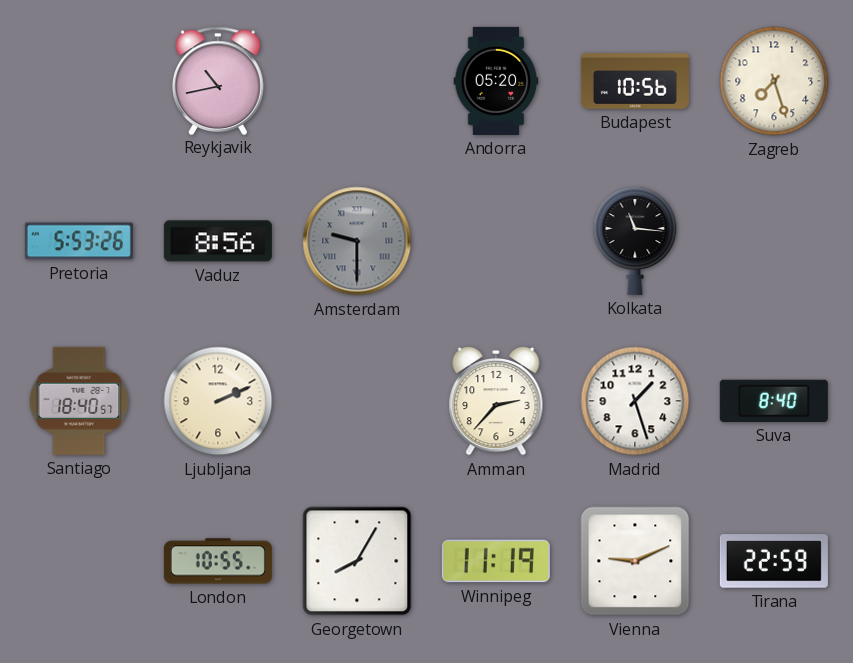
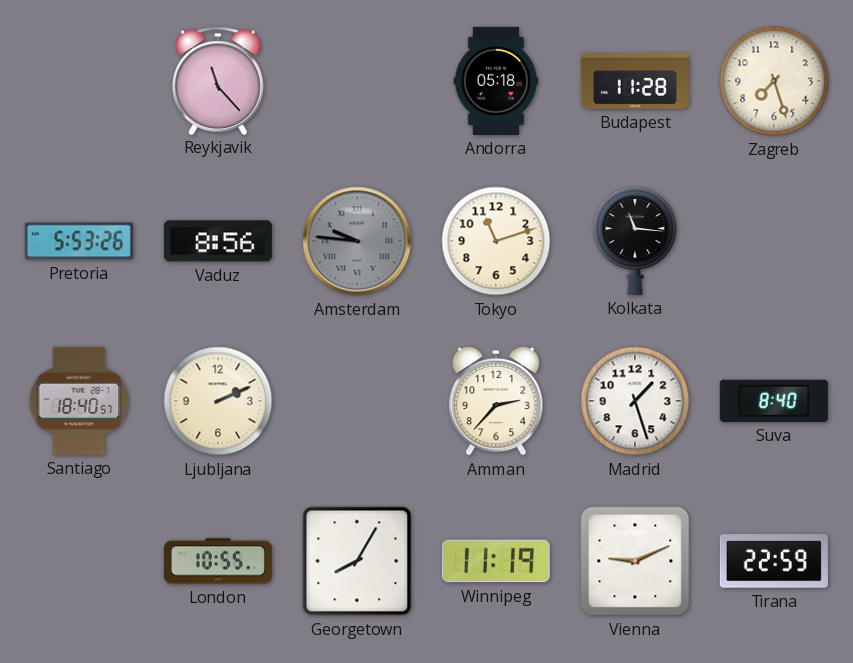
Reykjavik: 10:43 -> 11:23 (219, 80)
Andorra: 05:20 -> 05:18 (496, 81)
Budapest: 10:56 -> 11:28 (635, 81)
Amsterdam: 9:30 -> 9:46 (357, 241)
Tokyo: none -> 11:12 (496, 241)
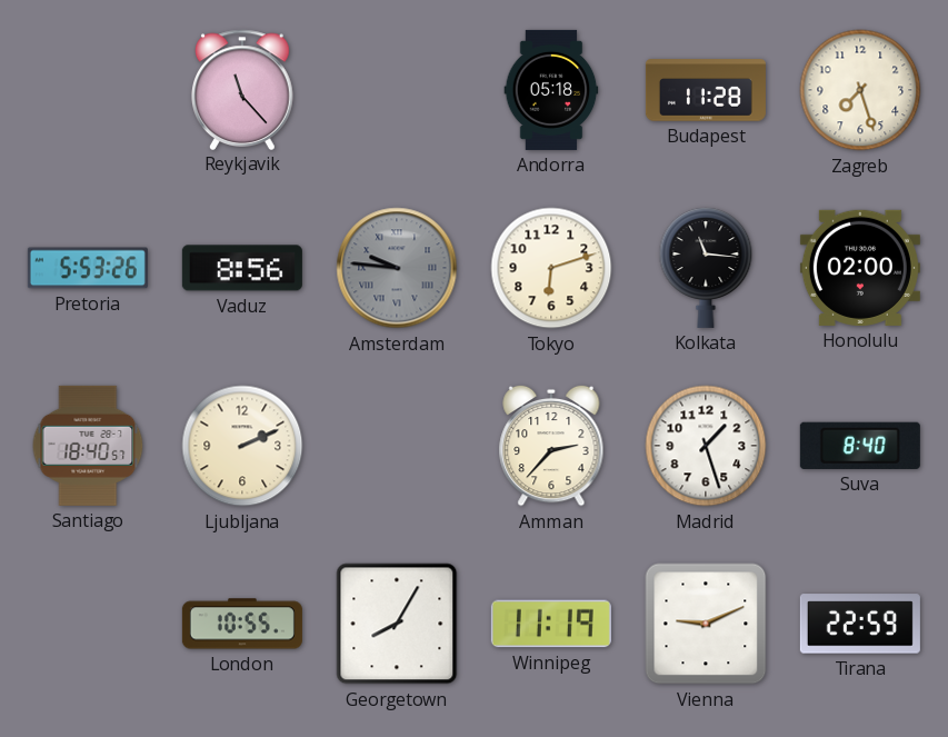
Tokyo: 11:12 -> 6:12 (551, 268)
Honolulu: none -> 02:00 (860, 268)
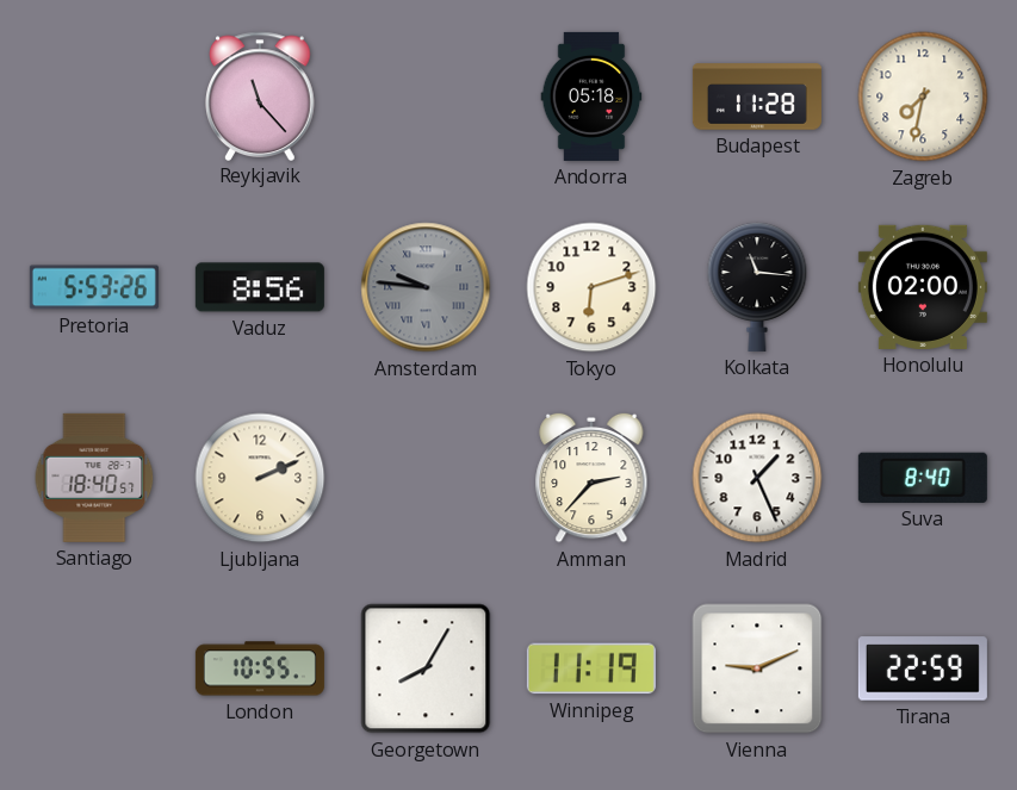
Zagreb: 7:27 -> 7:32 (923, 97)
Madrid: 1:27 -> 1:26 (757, 478)
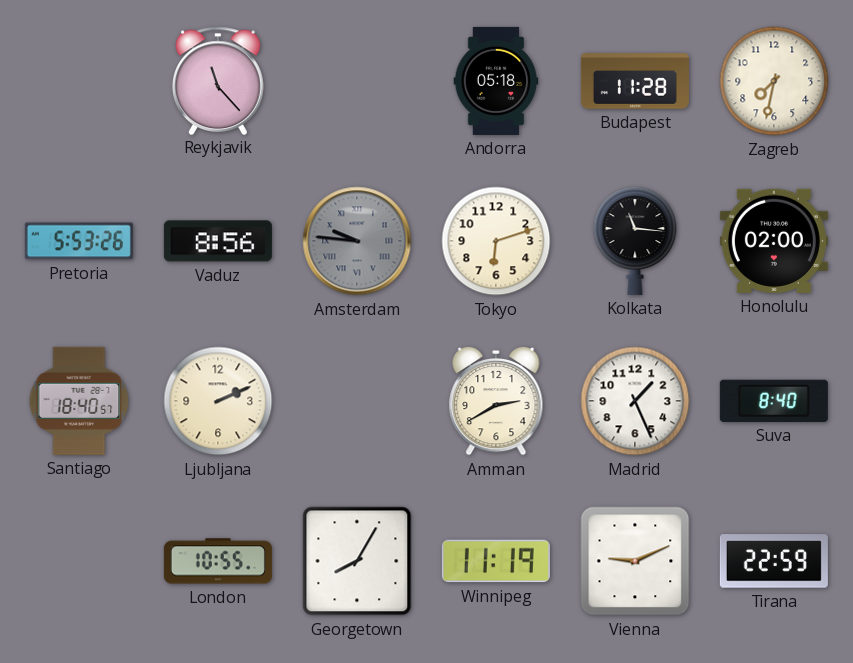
Amman: 2:37 -> 2:40 (496, 401)
